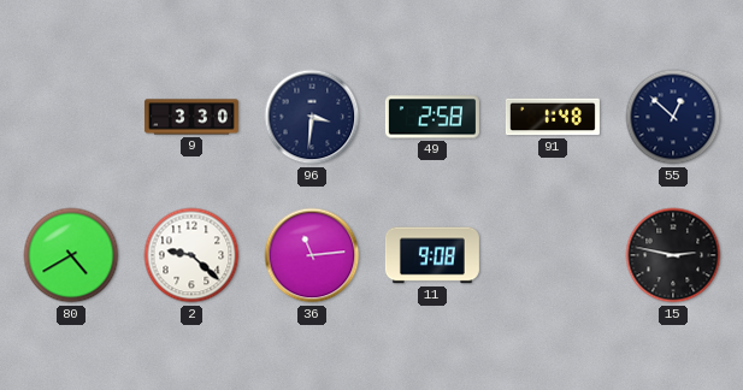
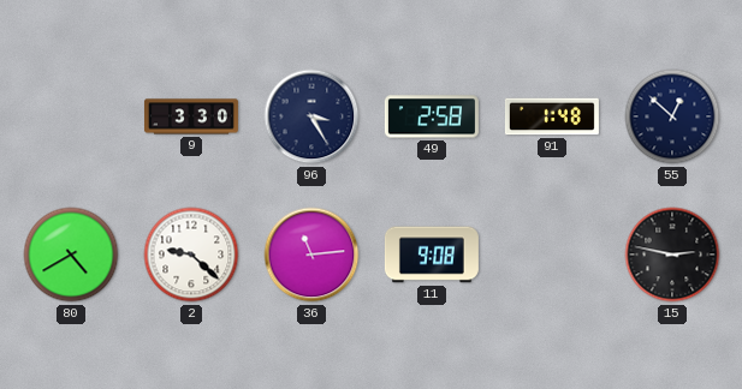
96: 3:31 -> 3:25 (311, 116)
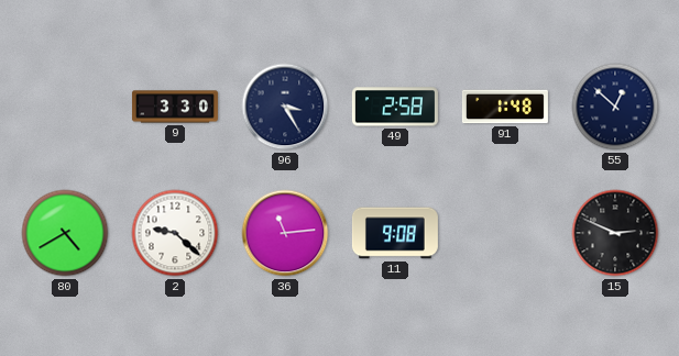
15: 2:47 -> 2:49 (615, 233)
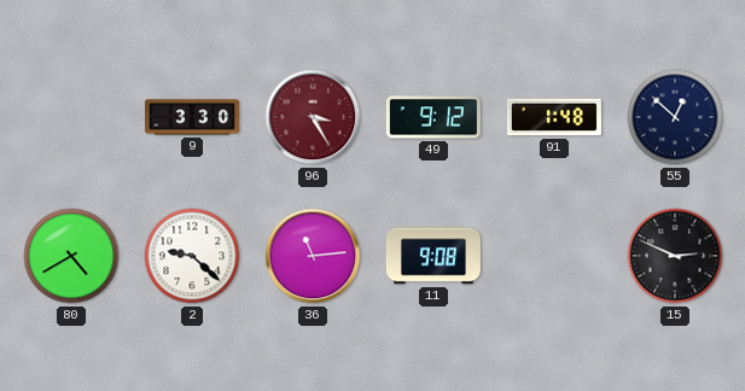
96 dial: navy -> burgundy (313, 117)
49: 2:58 -> 9:12 (433, 117)
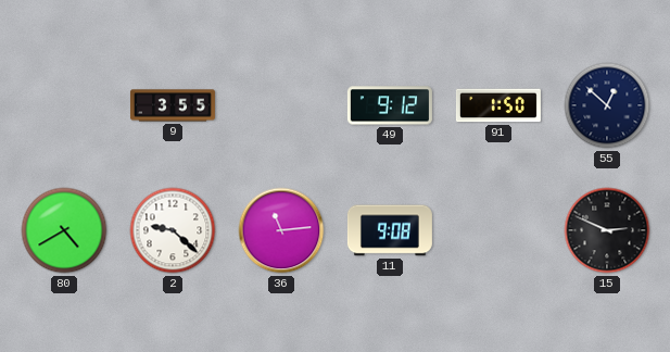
9: 3:30 -> 3:55 (173, 105)
96: 3:25 -> none (313, 117)
91: 1:48 -> 1:50 (498, 105)
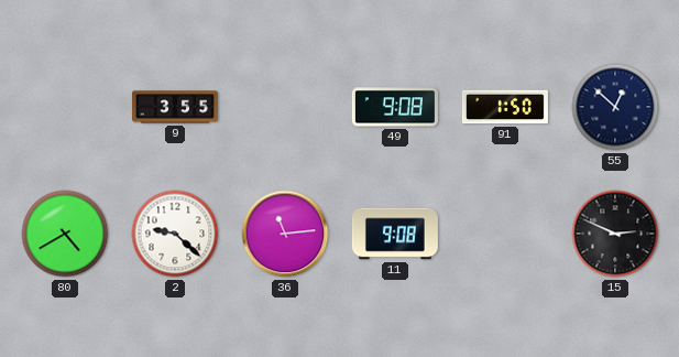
49: 9:12 -> 9:08 (395, 107)
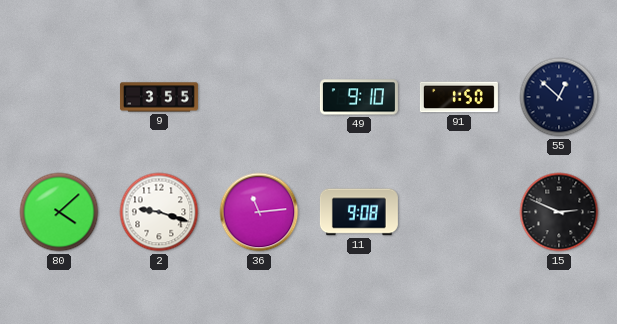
49: 9:08 -> 9:10 (359, 97)
80: 4:40 -> 4:08 (59, 212)
2: 9:22 -> 9:18 (159, 212)
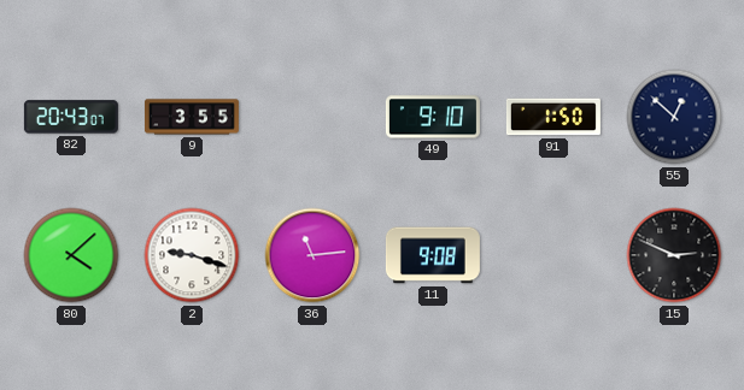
82: none -> 20:43 (71, 117)
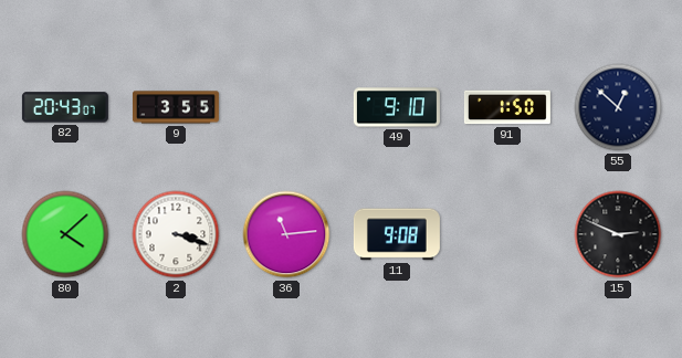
2: 9:18 -> 3:18 (176, 234)
